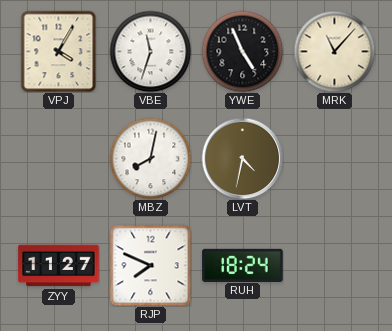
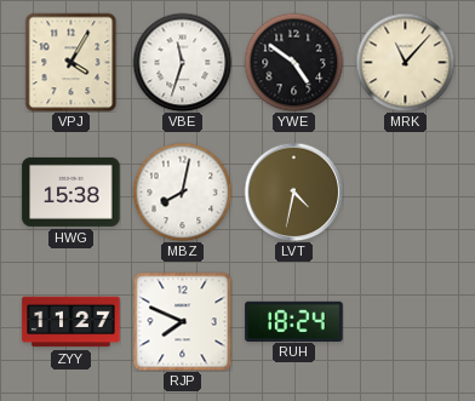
YWE: 4:56 -> 4:51 (293, 62)
HWG: none -> 15:38 (71, 191)
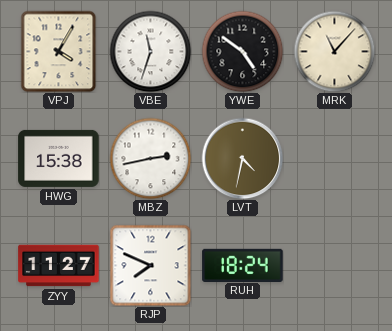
MBZ: 8:02 -> 2:43 (150, 158)
